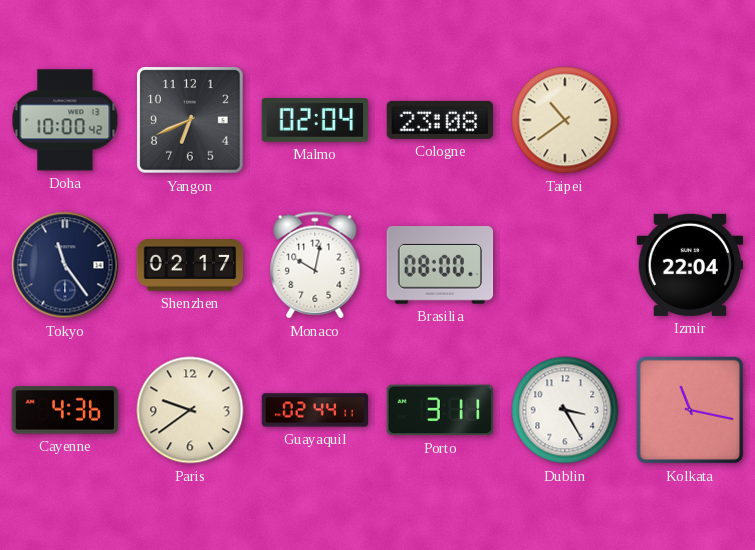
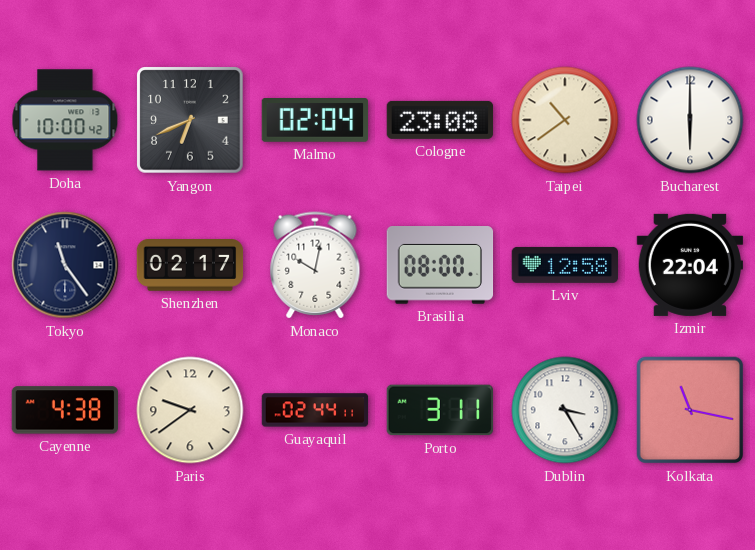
Bucharest: none -> 6:00 (690, 120)
Lviv: none -> 12:58 (565, 265)
Cayenne: 4:36 -> 4:38 (65, 410)
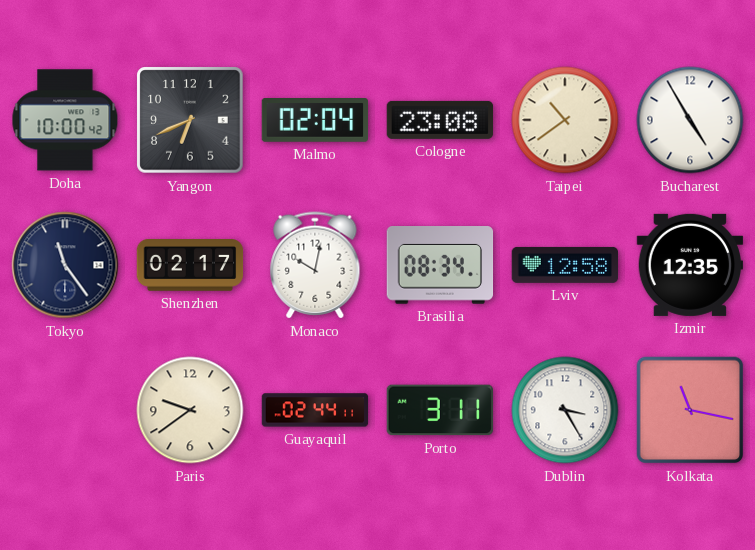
Bucharest: 6:00 -> 4:55 (690, 120)
Brasilia: 08:00 -> 08:34 (440, 266)
Izmir: 22:04 -> 12:35 (690, 265)
Cayenne: 4:38 -> none (65, 410)
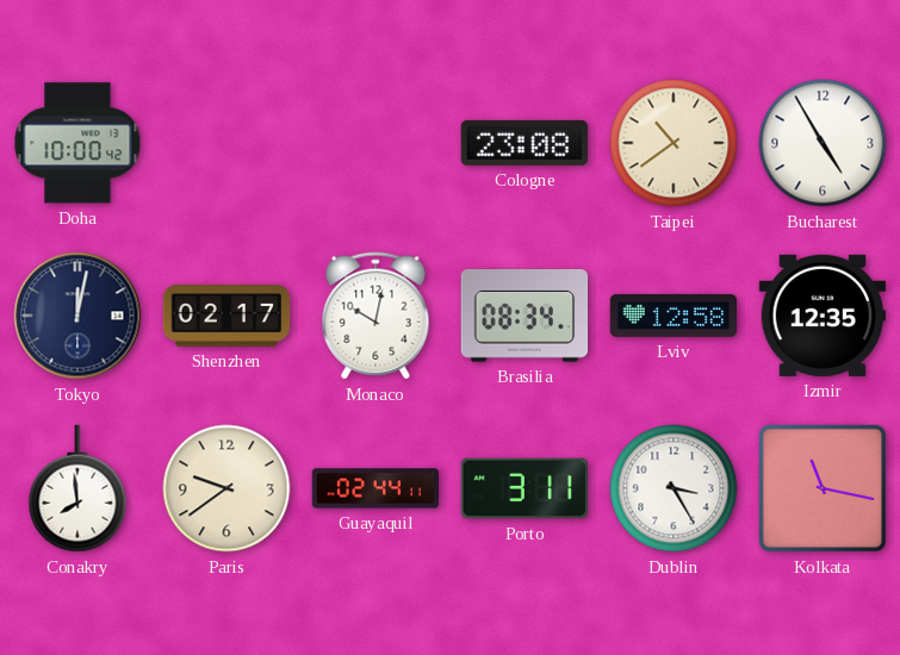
Yangon: 6:41 -> none (190, 120)
Malmo: 02:04 -> none (315, 120)
Tokyo: 11:24 -> 12:02 (77, 316)
Conakry: none -> 7:59 (77, 488)
